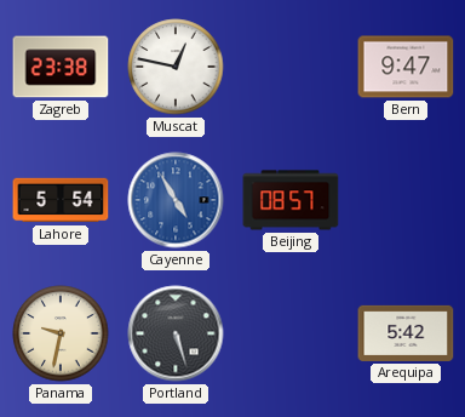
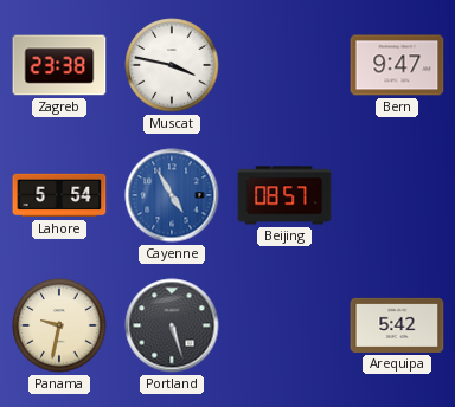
Muscat: 12:47 -> 3:47 (172, 65)
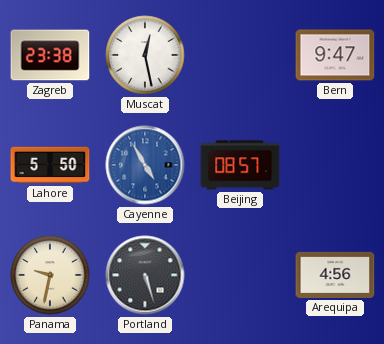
Muscat: 3:47 -> 12:28 (145, 55)
Lahore: 5:54 -> 5:50 (50, 165)
Arequipa: 5:42 -> 4:56 (335, 275)
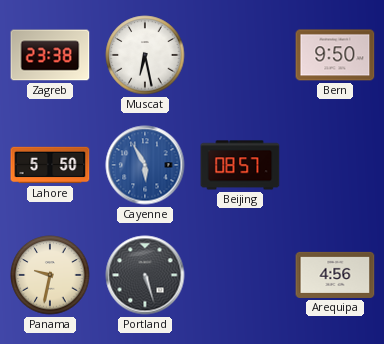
Muscat: 12:28 -> 6:28 (145, 55)
Bern: 9:47 -> 9:50 (335, 55)
Cayenne: 4:55 -> 5:55 (145, 165)
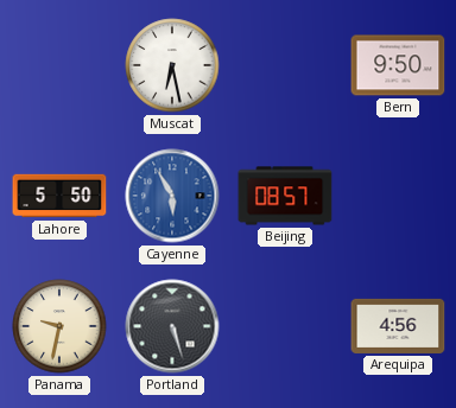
Zagreb: 23:38 -> none (50, 55)
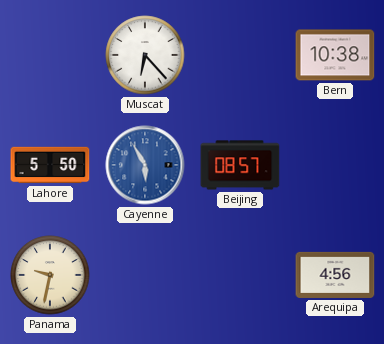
Muscat: 6:28 -> 6:23 (145, 55)
Bern: 9:50 -> 10:38 (335, 55)
Portland: 5:27 -> none (172, 326)
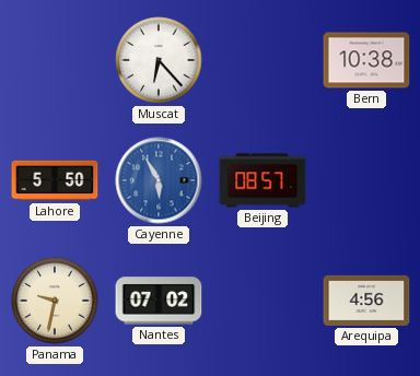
Nantes: none -> 07:02 (159, 301)
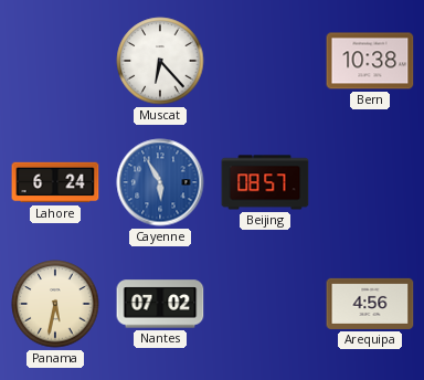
Lahore: 5:50 -> 6:24 (55, 182)
Panama: 9:32 -> 5:32 (55, 304)
